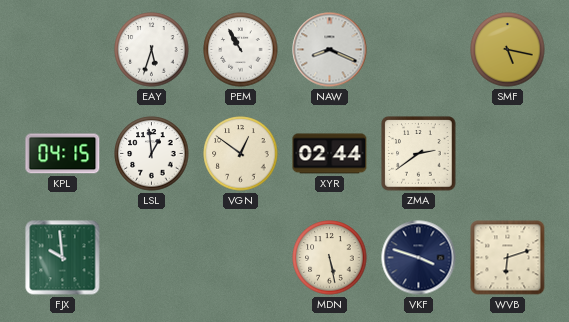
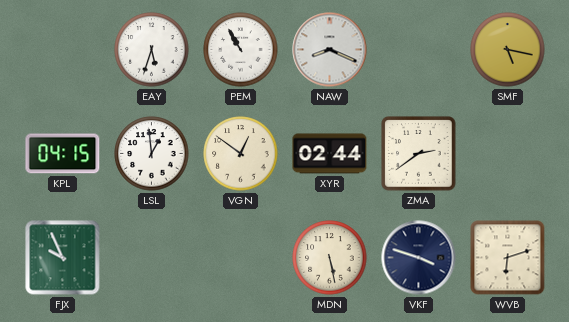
FJX: 9:59 -> 9:56 (63, 258)
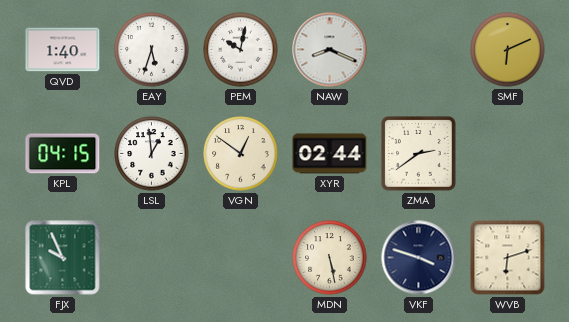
QVD: none -> 1:40 (63, 50)
PEM: 10:55 -> 10:02 (241, 50)
SMF: 5:17 -> 6:11 (508, 50)
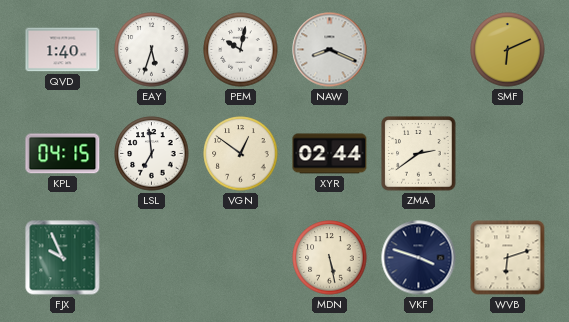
LSL: 12:59 -> 6:59 (152, 154)
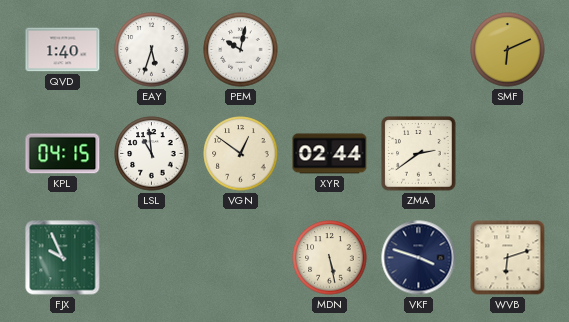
NAW: 8:19 -> none (330, 50)
LSL: 6:59 -> 10:59 (152, 154)
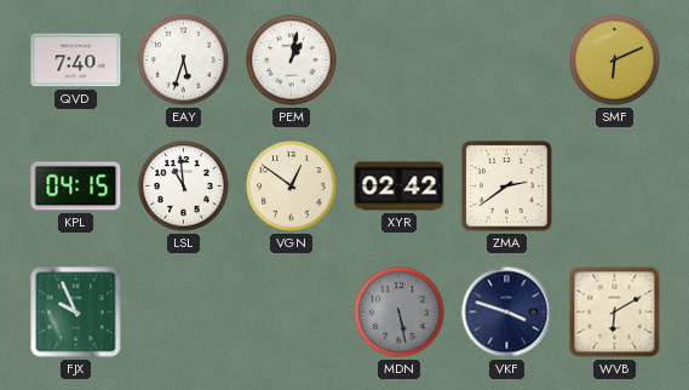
QVD: 1:40 -> 7:40 (76, 61)
PEM: 10:02 -> 1:02 (292, 61)
XYR: 02:44 -> 02:42 (400, 187)
MDN dial: cream -> grey (400, 312)
WVB: 6:12 -> 6:10 (615, 312)
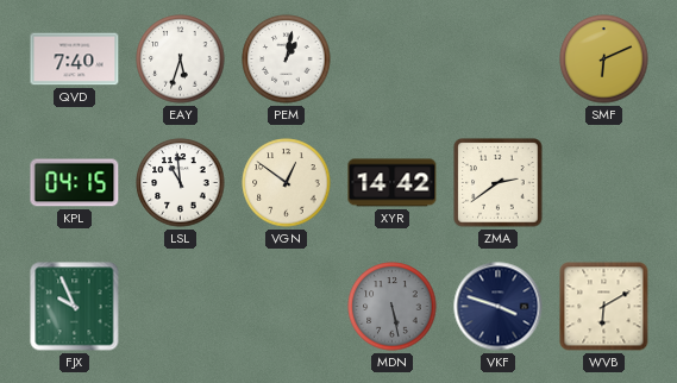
XYR: 02:42 -> 14:42 (393, 183)
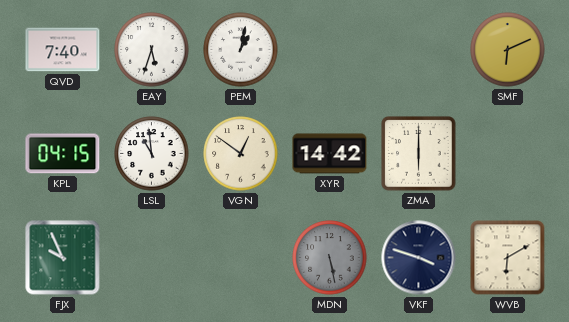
ZMA: 2:39 -> 6:00 (419, 154)
